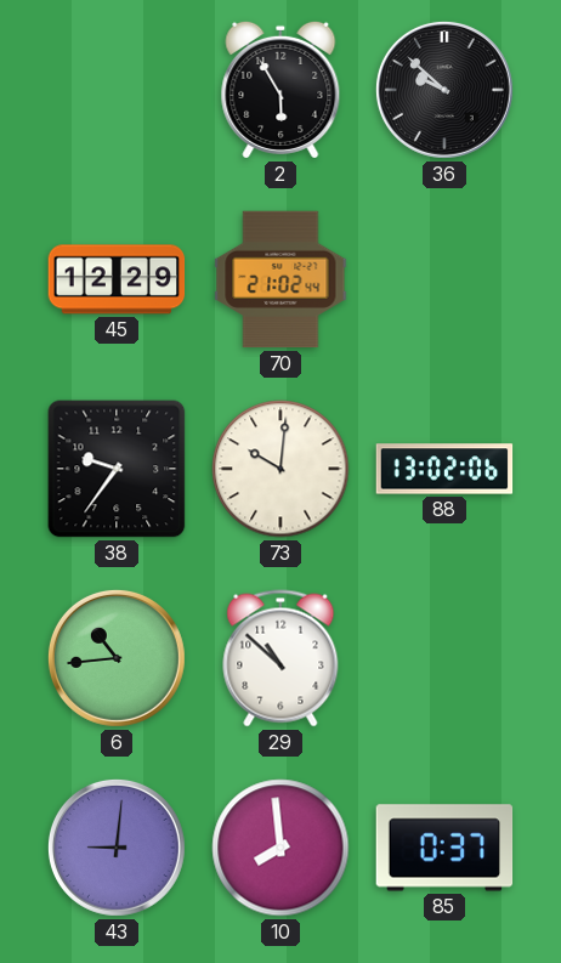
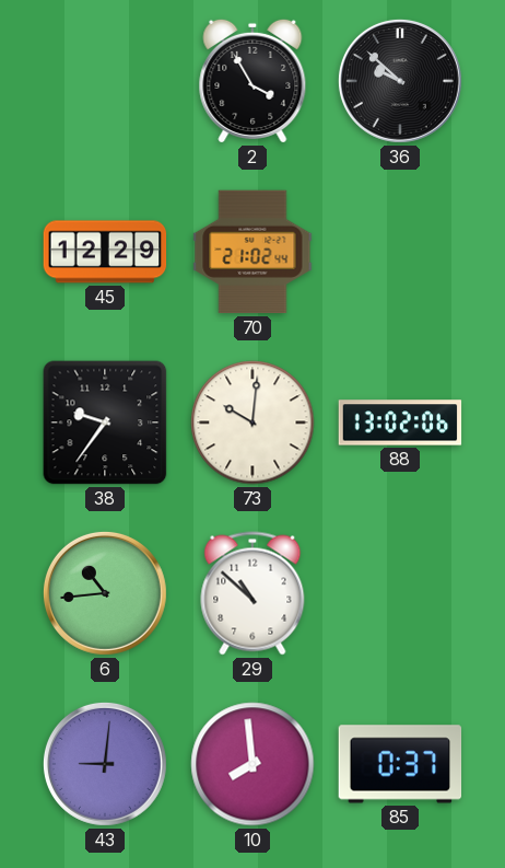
2: 5:55 -> 3:55 (252, 81)
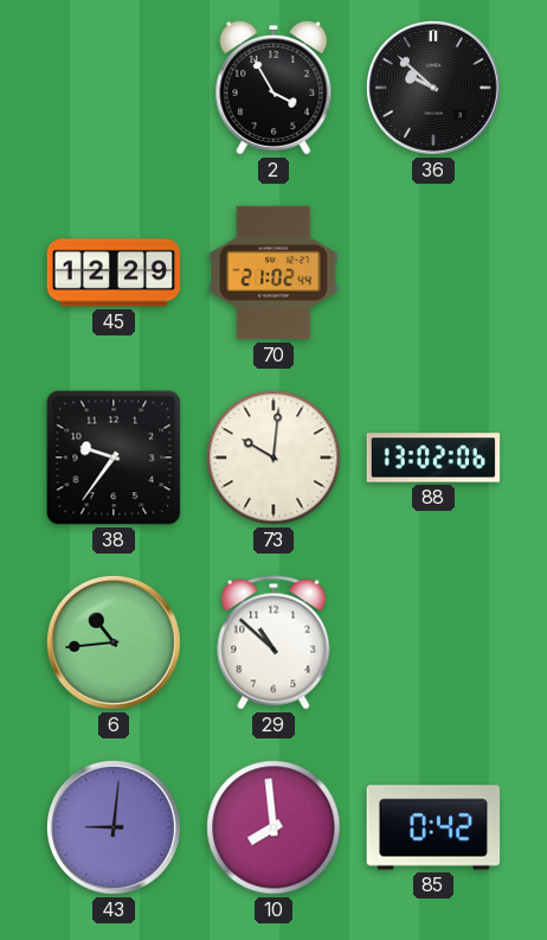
85: 0:37 -> 0:42 (433, 827)
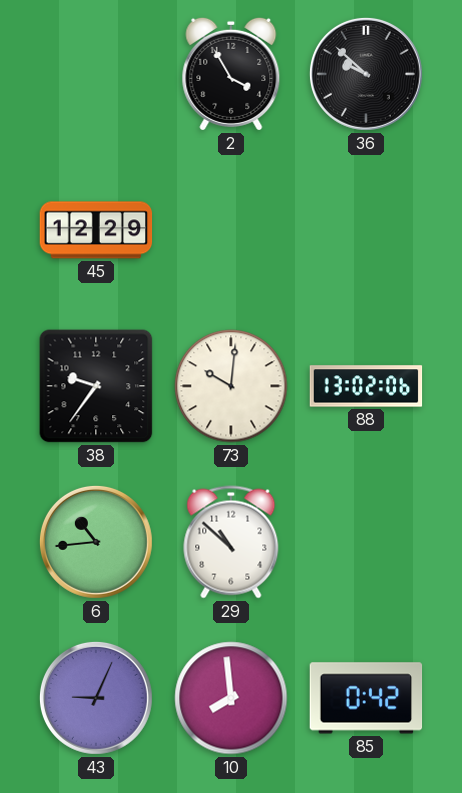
70: 21:02 -> none (273, 273)
43: 9:01 -> 9:04 (96, 698)
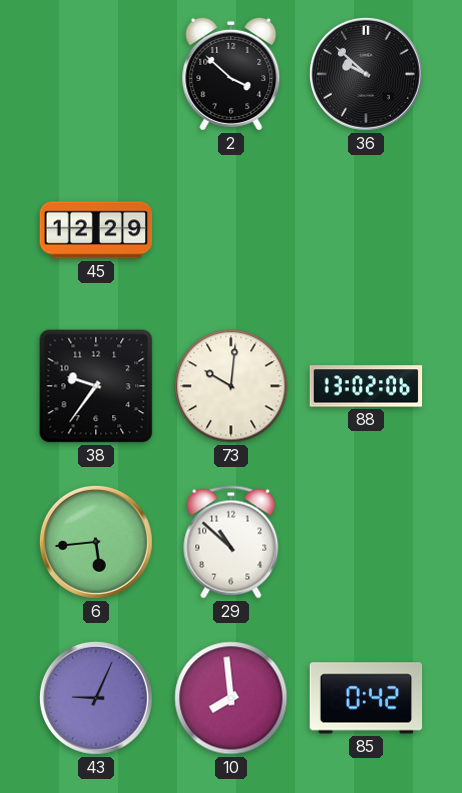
2: 3:55 -> 3:52 (231, 74)
6: 10:44 -> 5:44 (96, 542)
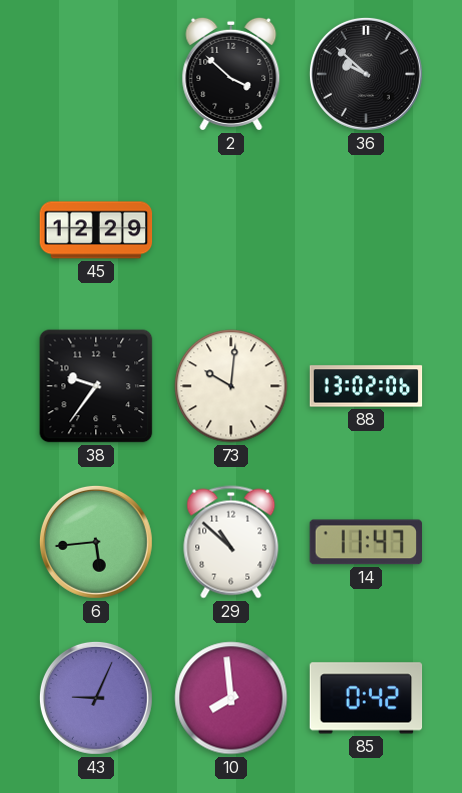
14: none -> 11:47 (365, 542)
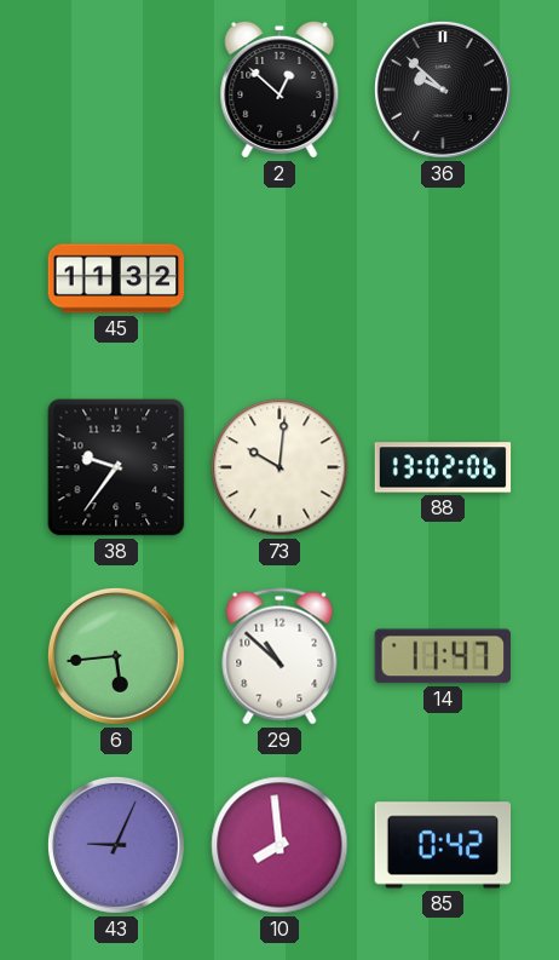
2: 3:52 -> 12:52 (279, 90)
45: 12:29 -> 11:32 (116, 278)
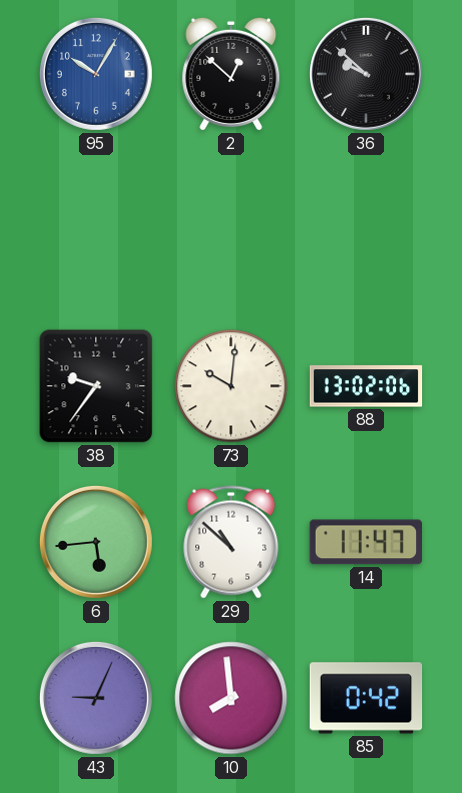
95: none -> 10:05 (96, 74)
45: 11:32 -> none (116, 278)
